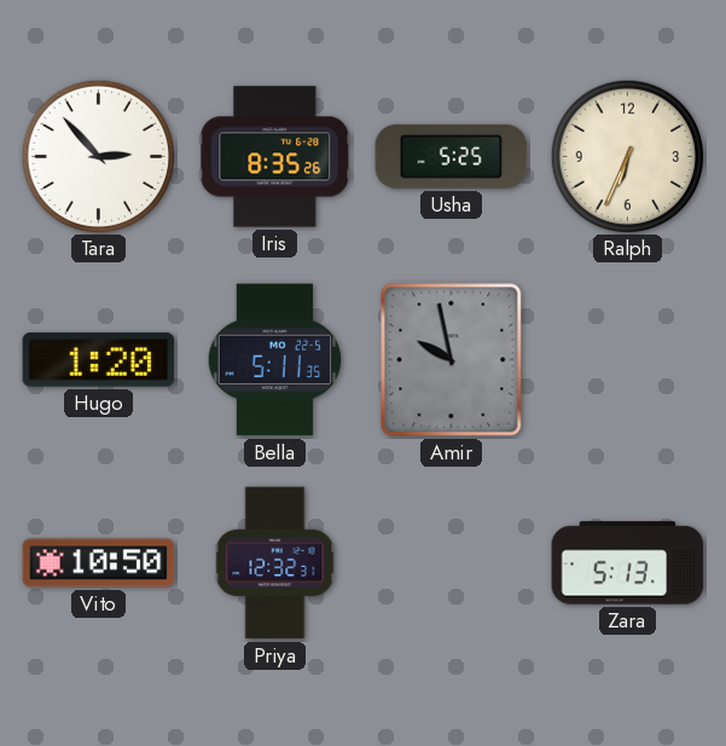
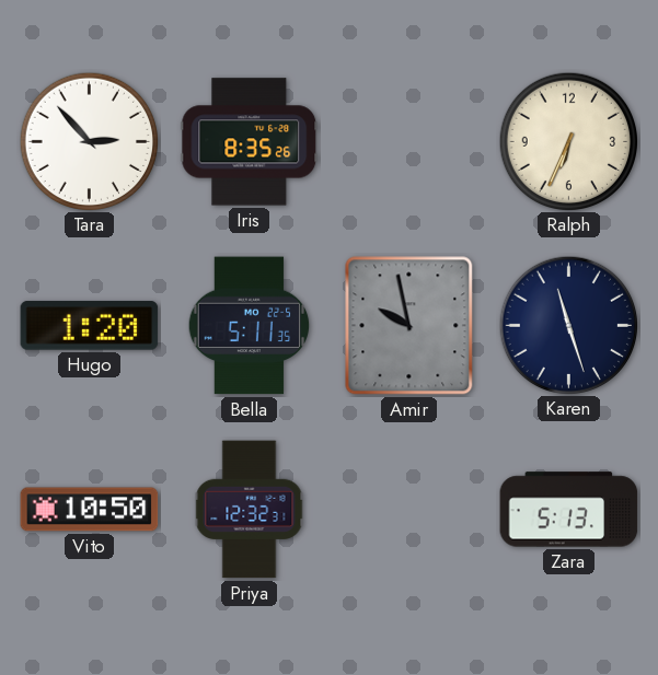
Usha: 5:25 -> none (452, 156)
Karen: none -> 11:27 (568, 325)
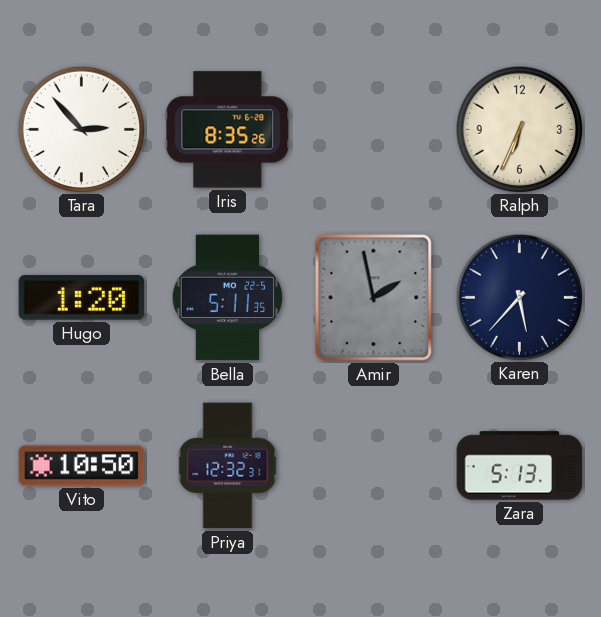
Amir: 9:58 -> 1:58 (374, 298)
Karen: 11:27 -> 5:37 (519, 297)
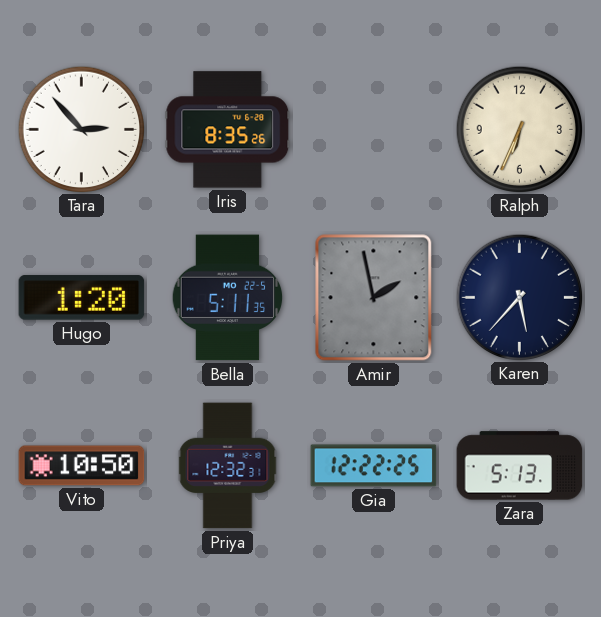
Gia: none -> 12:22 (374, 466)
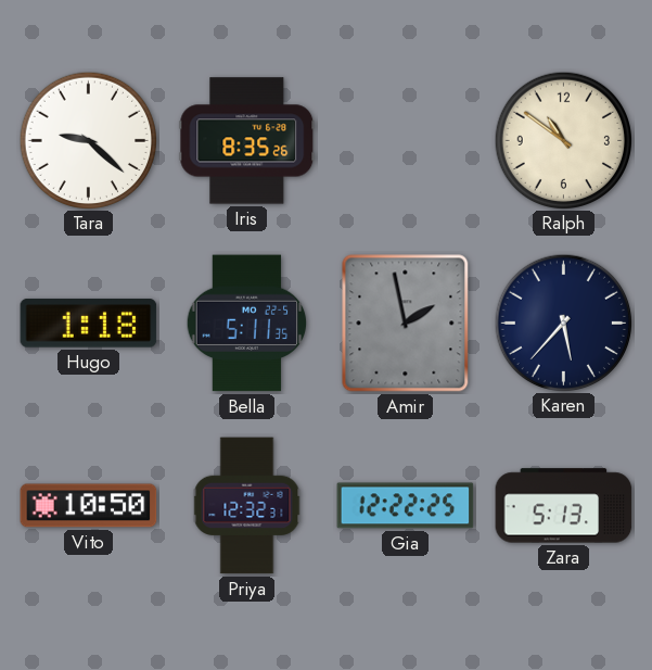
Tara: 2:53 -> 9:22 (88, 140)
Ralph: 6:34 -> 10:51 (563, 140)
Hugo: 1:20 -> 1:18 (89, 324)
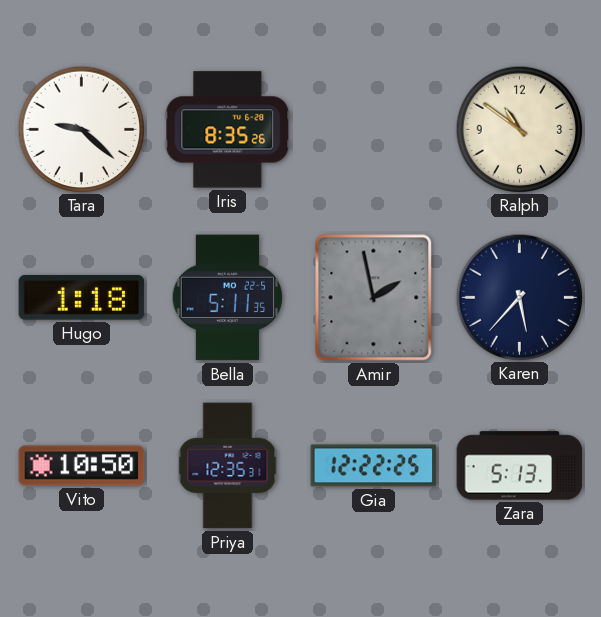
Priya: 12:32 -> 12:35 (228, 466)
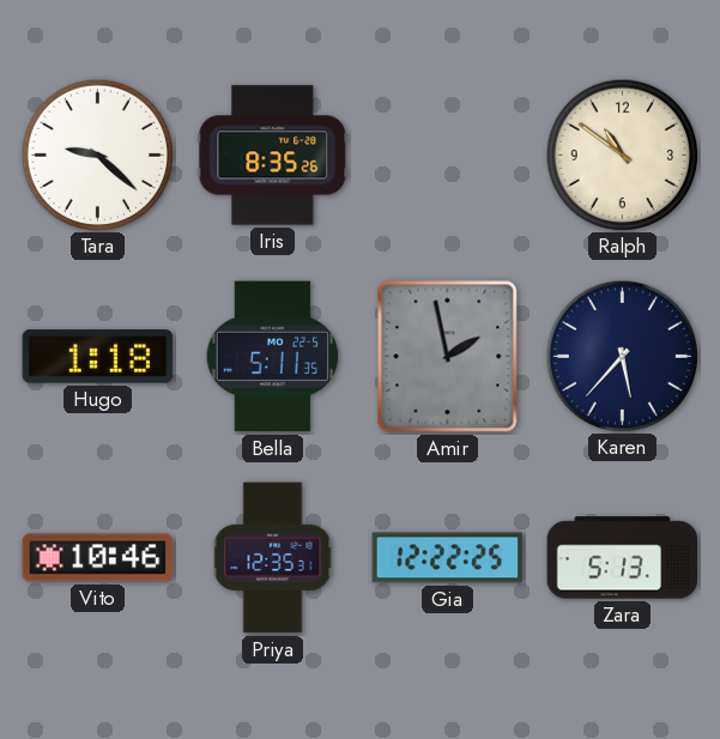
Vito: 10:50 -> 10:46 (98, 558)
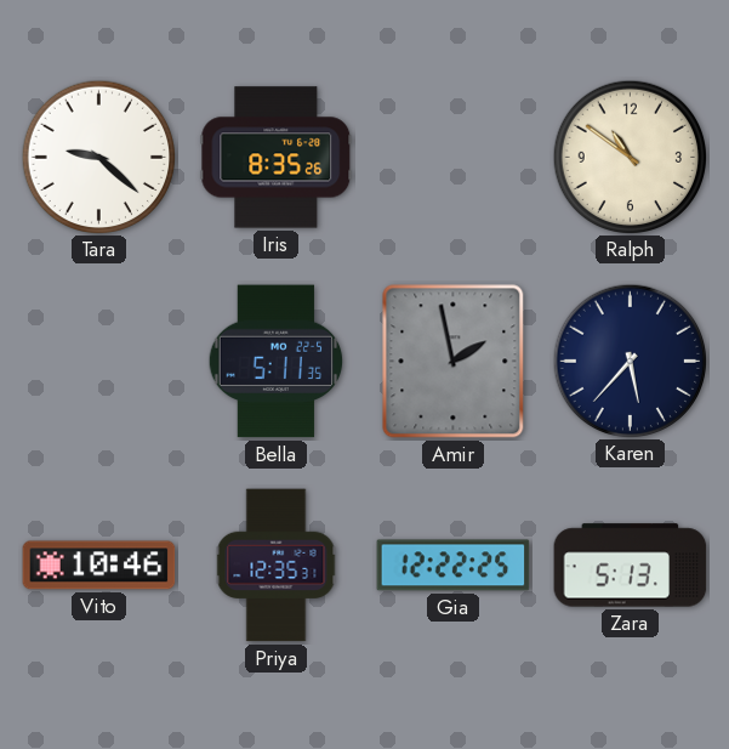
Hugo: 1:18 -> none (98, 357)
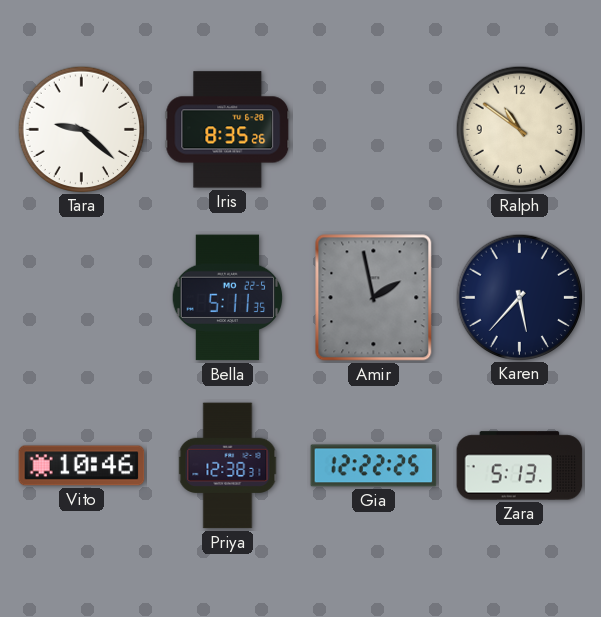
Priya: 12:35 -> 12:38 (228, 466)
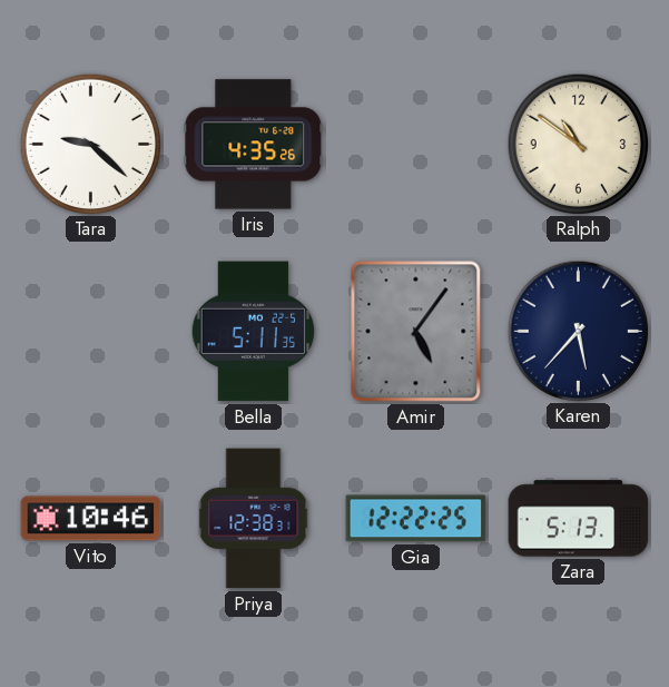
Iris: 8:35 -> 4:35 (254, 145)
Amir: 1:58 -> 5:06 (416, 332)
